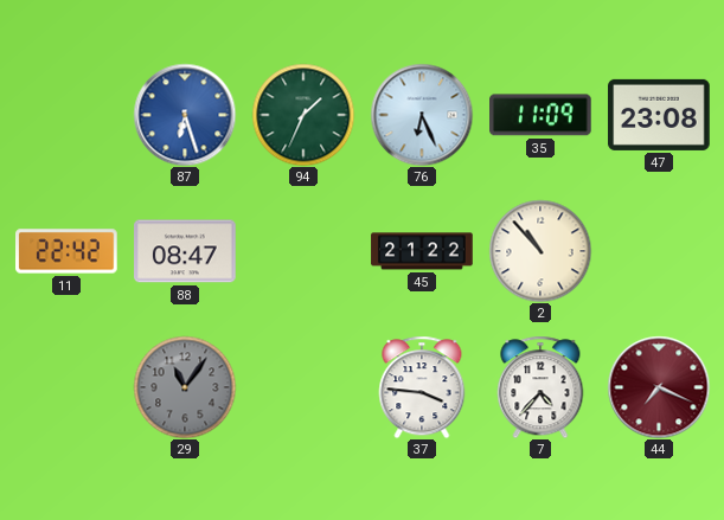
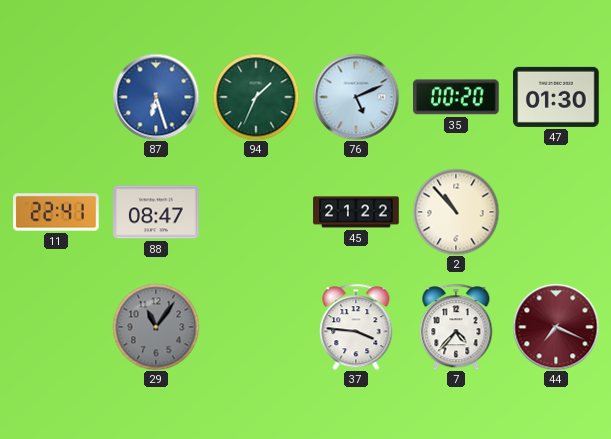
76: 6:26 -> 5:11 (356, 97)
35: 11:09 -> 00:20 (457, 97)
47: 23:08 -> 01:30 (556, 97)
11: 22:42 -> 22:41 (56, 212)
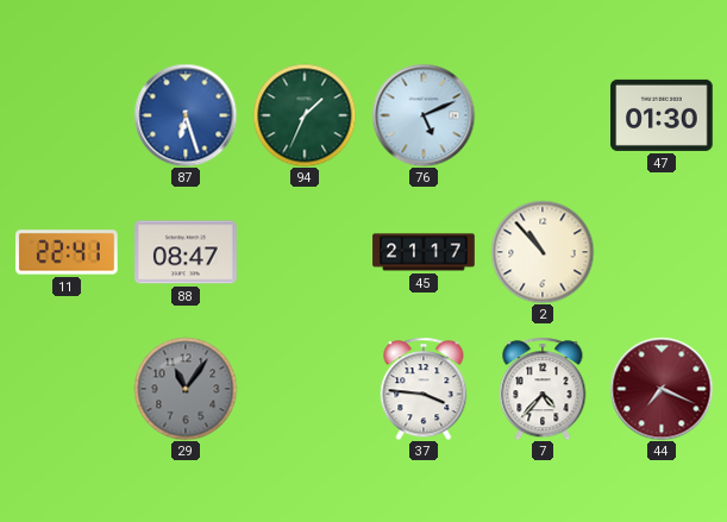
35: 00:20 -> none (457, 97)
45: 21:22 -> 21:17 (424, 252)
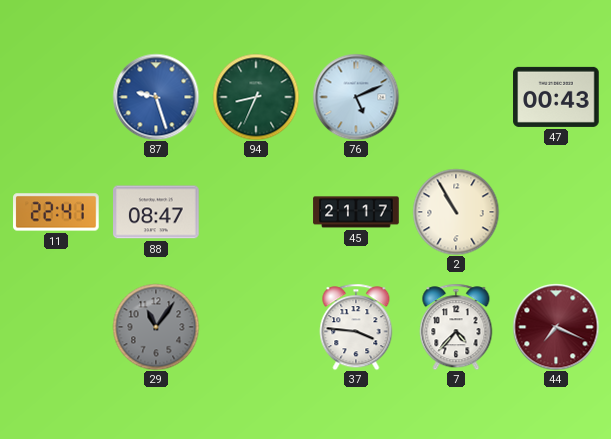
87: 6:27 -> 9:27 (156, 97)
94: 1:34 -> 8:34 (256, 97)
47: 01:30 -> 00:43 (556, 97)
2: 10:53 -> 10:55 (456, 212)
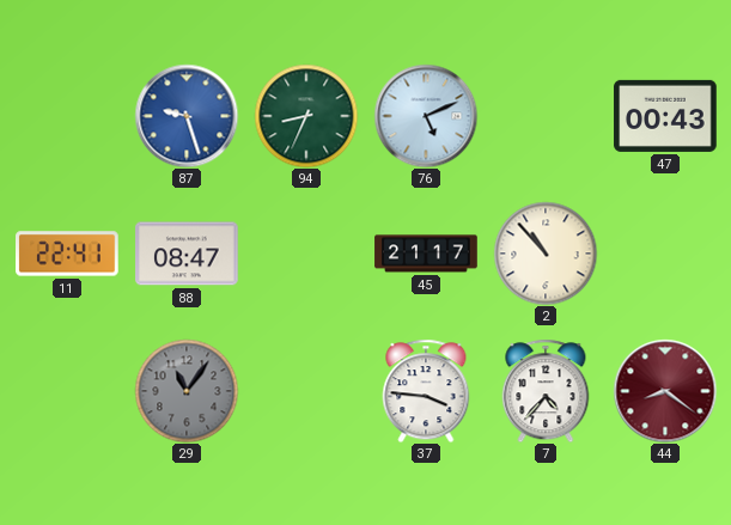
2: 10:55 -> 10:53 (546, 254)
44: 7:19 -> 8:21 (665, 391)
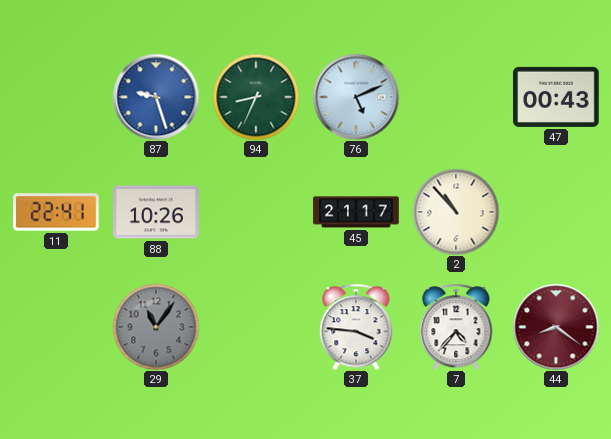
88: 08:47 -> 10:26 (156, 212)
